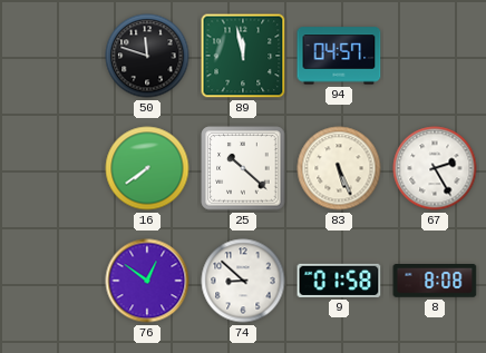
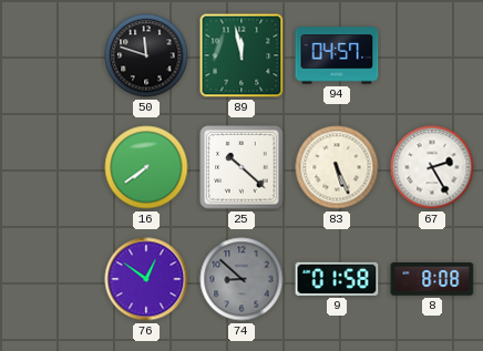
74 dial: white -> grey (242, 279)
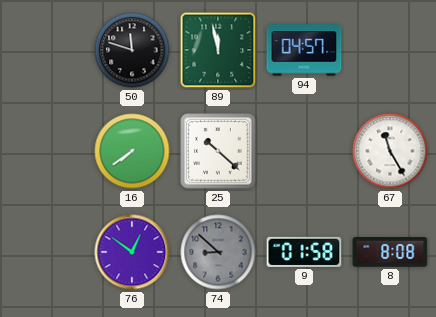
83: 5:26 -> none (337, 167)
67: 2:25 -> 11:25 (390, 151)
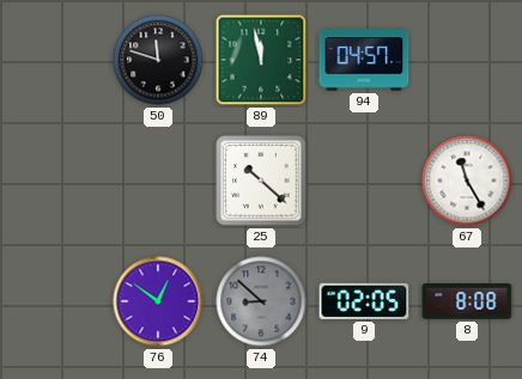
16: 7:39 -> none (132, 151)
9: 01:58 -> 02:05 (364, 301)
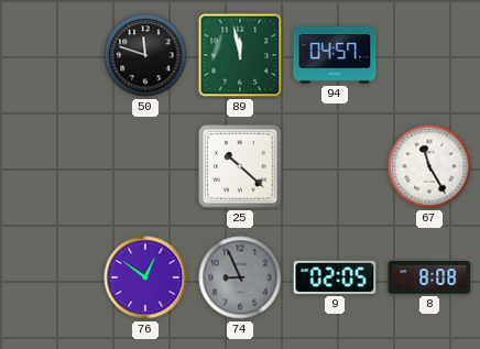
74: 8:52 -> 8:56 (240, 277)
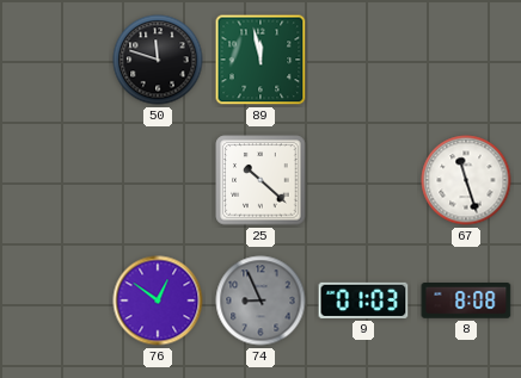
94: 04:57 -> none (335, 55)
67: 11:25 -> 11:27 (466, 180)
9: 02:05 -> 01:03 (363, 300)
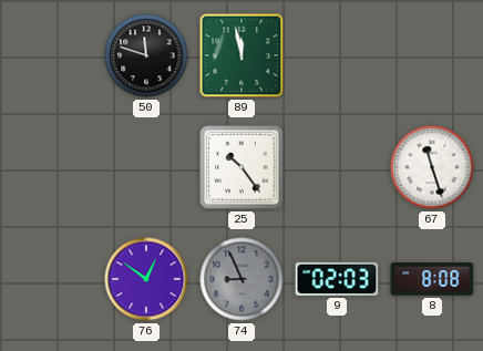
25: 10:22 -> 10:24 (242, 167)
9: 01:03 -> 02:03 (337, 279)
